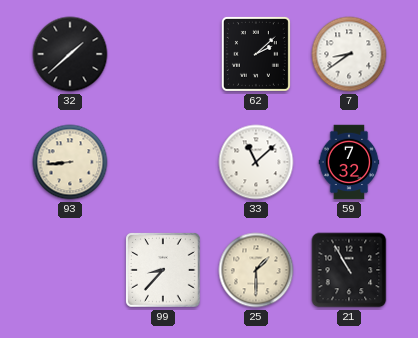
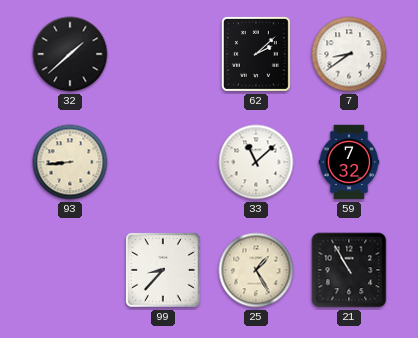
25: 1:30 -> 1:25 (256, 270)
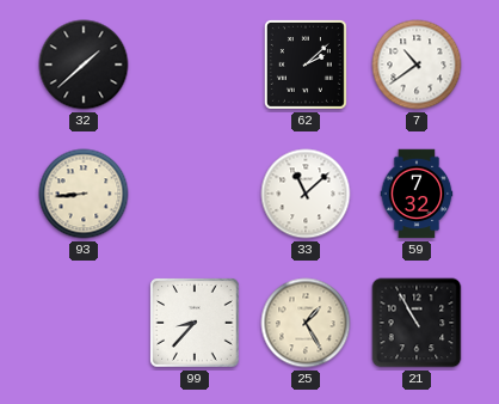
7: 8:39 -> 10:39 (417, 65)
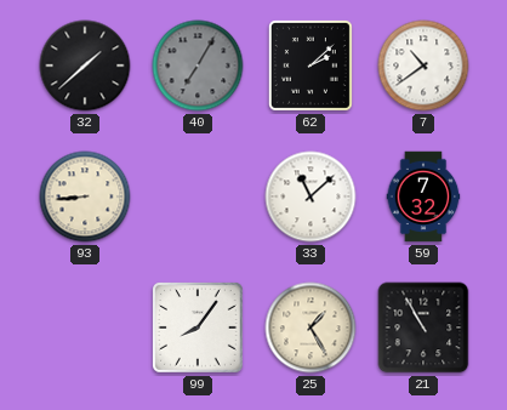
40: none -> 7:05 (198, 66)
99: 8:37 -> 8:06 (199, 329)
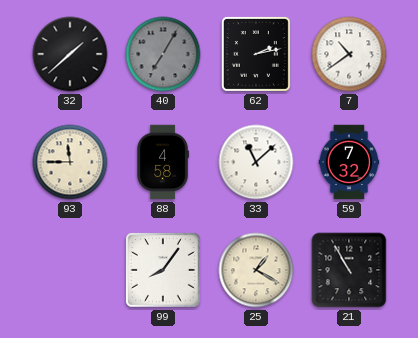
62: 2:08 -> 2:13 (256, 54)
93: 8:44 -> 11:45 (70, 162)
88: none -> 4:58 (163, 162)
25: 1:25 -> 1:20 (256, 270)
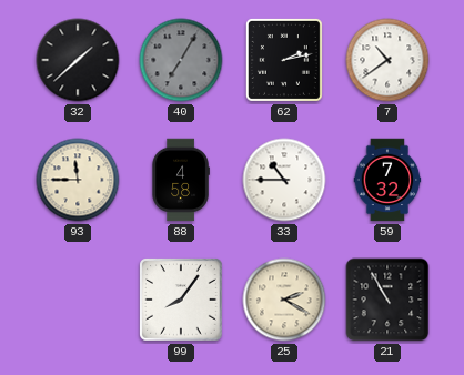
33: 11:08 -> 10:45 (284, 180)
25: 1:20 -> 2:20 (284, 300)
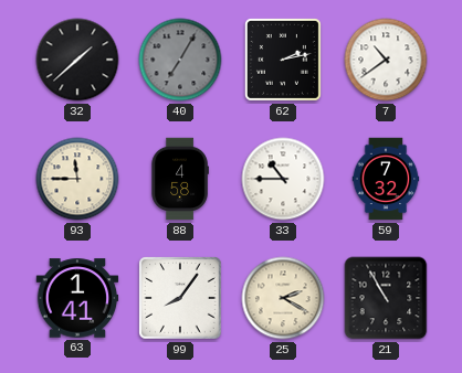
63: none -> 1:41 (77, 298)
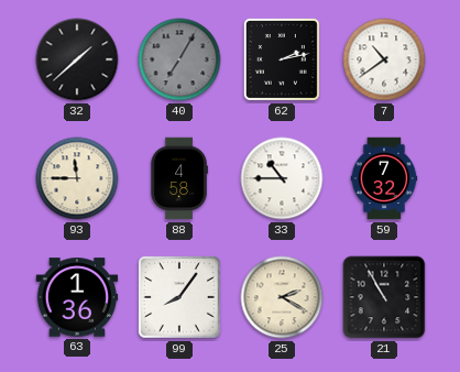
63: 1:41 -> 1:36 (77, 297)
